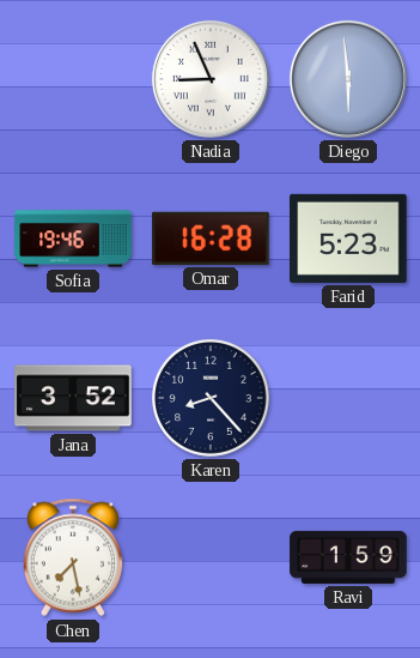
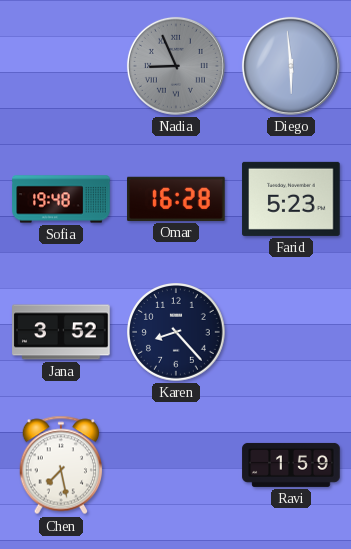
Nadia dial: white -> grey (176, 66)
Sofia: 19:46 -> 19:48 (61, 199)
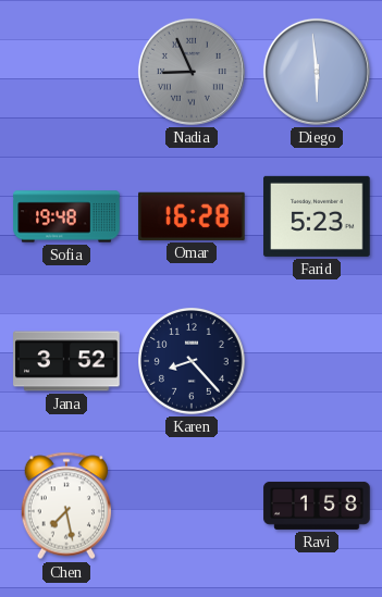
Ravi: 1:59 -> 1:58 (317, 506)
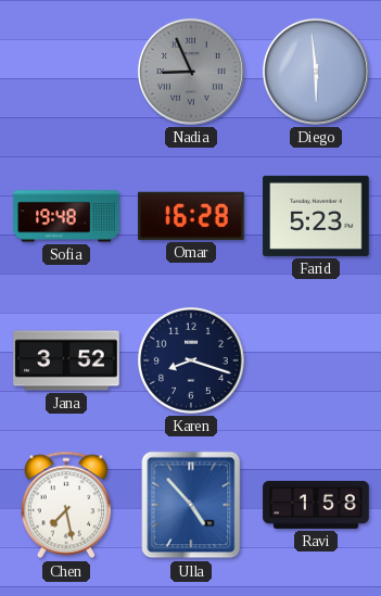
Karen: 8:23 -> 8:18 (192, 362)
Ulla: none -> 4:53 (191, 505)
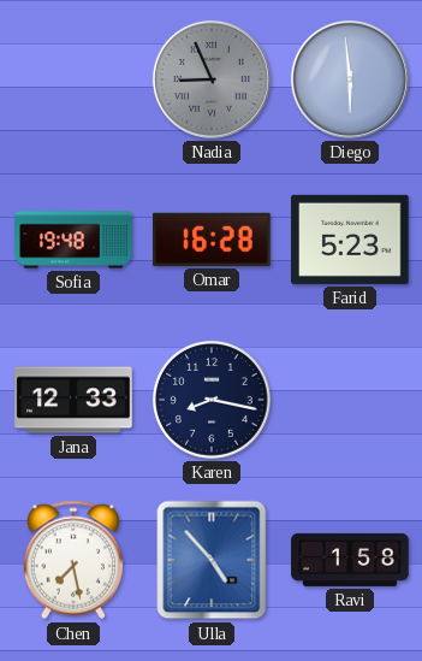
Jana: 3:52 -> 12:33 (73, 400)
Karen: 8:18 -> 8:17 (213, 401)
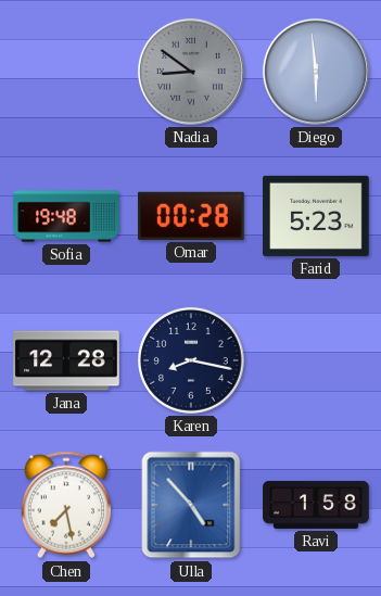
Nadia: 8:56 -> 8:51 (191, 72)
Omar: 16:28 -> 00:28 (191, 216)
Jana: 12:33 -> 12:28 (66, 360)
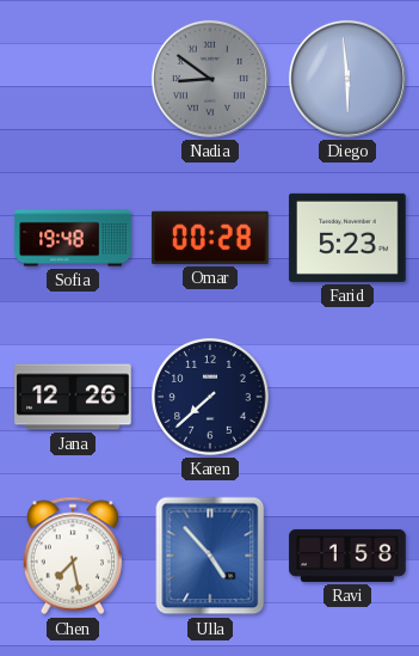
Jana: 12:28 -> 12:26 (73, 397)
Karen: 8:17 -> 7:38 (211, 398)
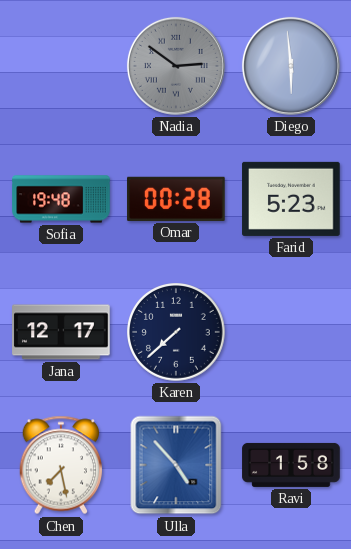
Nadia: 8:51 -> 2:51 (176, 66)
Jana: 12:26 -> 12:17 (61, 332)
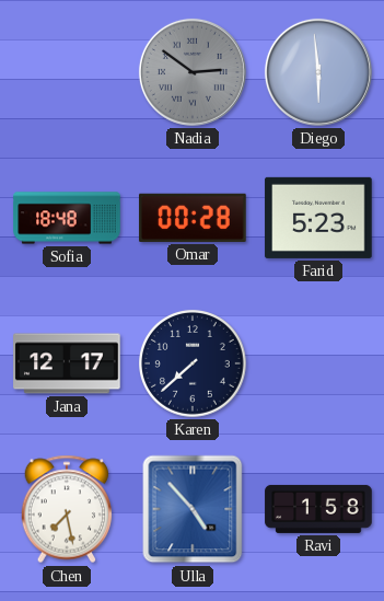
Sofia: 19:48 -> 18:48 (67, 218)
